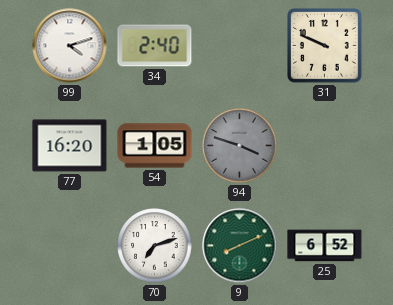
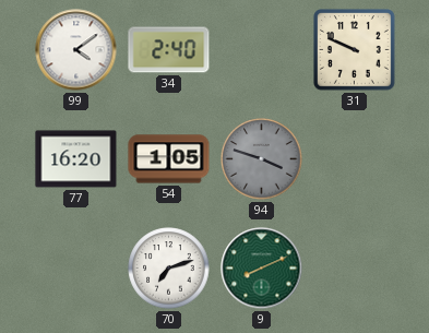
99: 4:12 -> 4:09 (76, 50)
25: 6:52 -> none (325, 246)
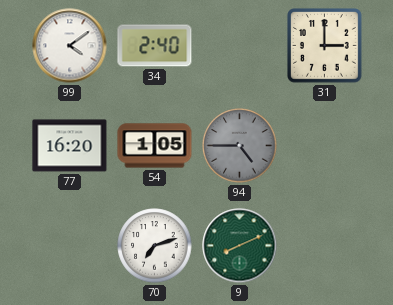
31: 9:49 -> 3:00 (325, 46)
94: 3:48 -> 4:45 (240, 146)
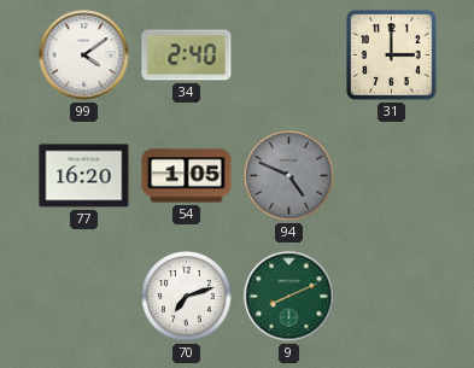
94: 4:45 -> 4:49 (289, 176)
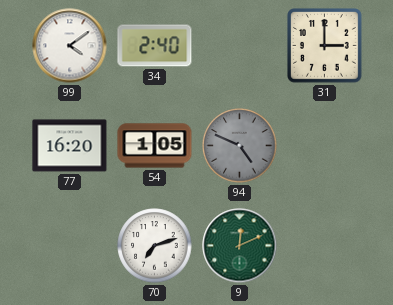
9: 8:11 -> 12:11 (240, 246)
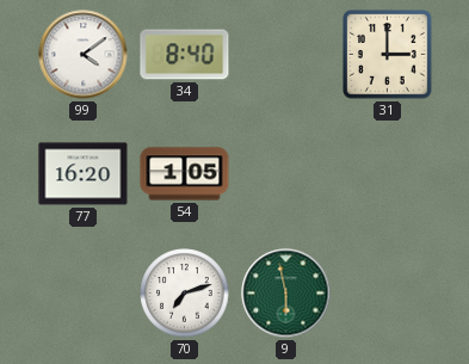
34: 2:40 -> 8:40 (185, 55)
94: 4:49 -> none (240, 146)
9: 12:11 -> 5:58 (286, 294)
